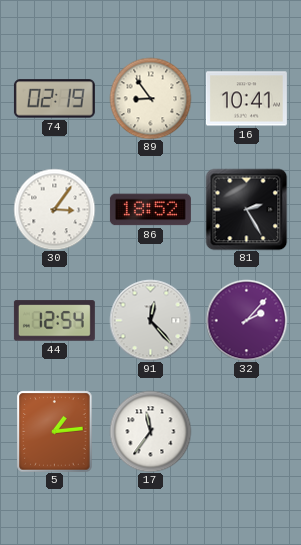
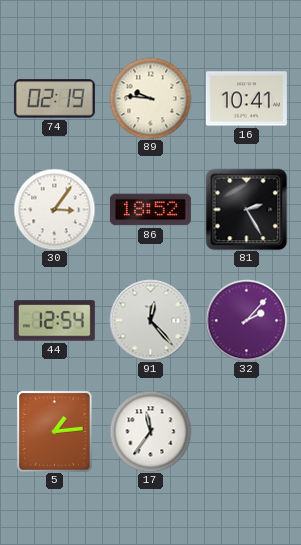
89: 8:54 -> 9:46 (150, 98)
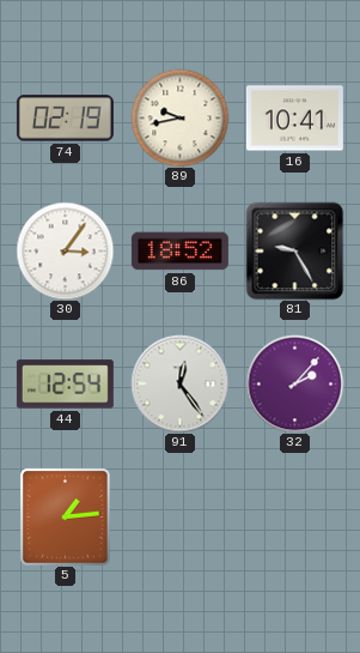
89: 9:46 -> 9:43 (179, 117)
81: 2:25 -> 9:25 (294, 250)
91: 12:23 -> 12:24 (179, 383)
17: 11:36 -> none (150, 431)
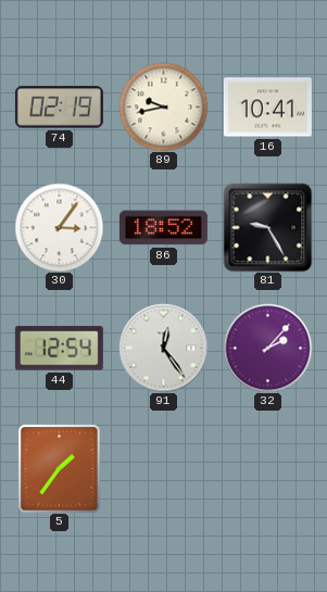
5: 1:14 -> 1:36 (60, 468)
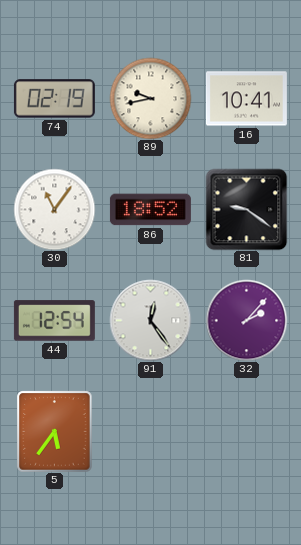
30: 3:06 -> 11:06 (54, 209)
81: 9:25 -> 9:21 (246, 209)
5: 1:36 -> 5:36 (55, 431)
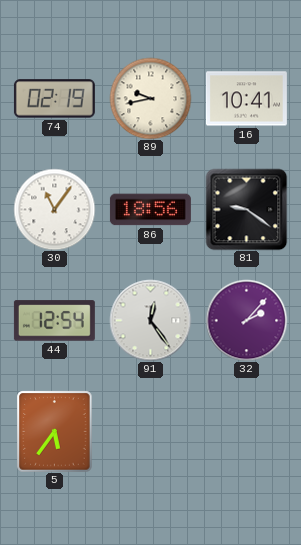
86: 18:52 -> 18:56 (150, 210)
